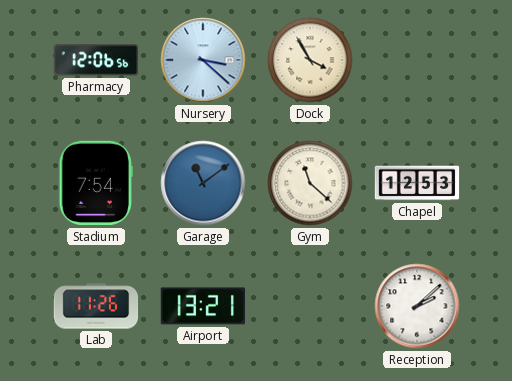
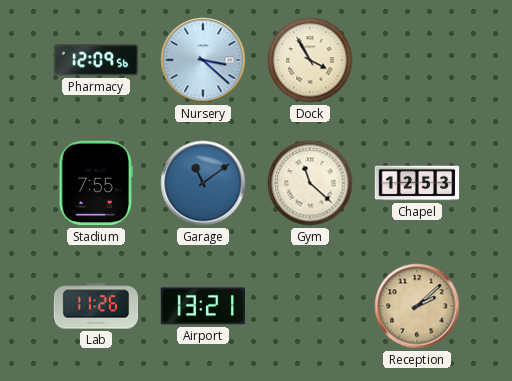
Pharmacy: 12:06 -> 12:09 (96, 60)
Stadium: 7:54 -> 7:55 (96, 183)
Reception dial: white -> champagne (417, 306)
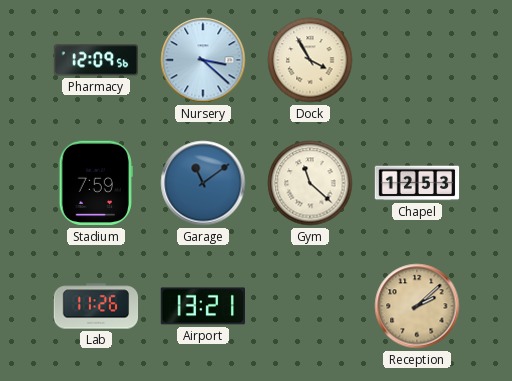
Stadium: 7:55 -> 7:59 (96, 183)
